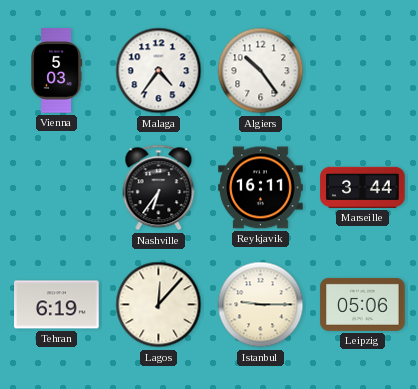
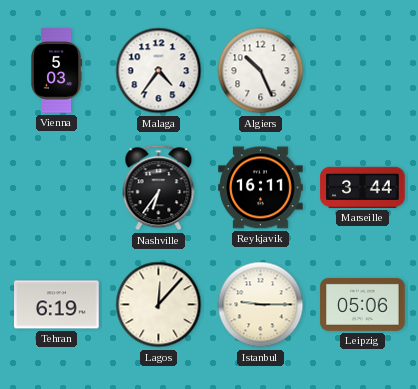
Algiers: 10:24 -> 10:26 (261, 71)
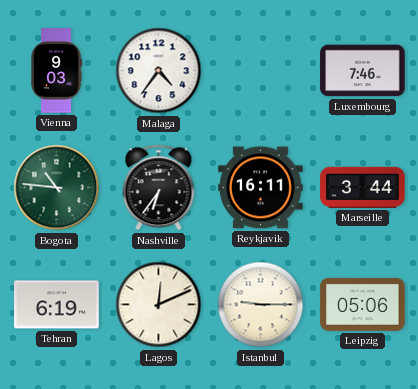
Vienna: 5:03 -> 9:03 (57, 71)
Algiers: 10:26 -> none (261, 71)
Luxembourg: none -> 7:46 (363, 71)
Bogota: none -> 10:46 (57, 188)
Lagos: 12:07 -> 12:11 (159, 305)
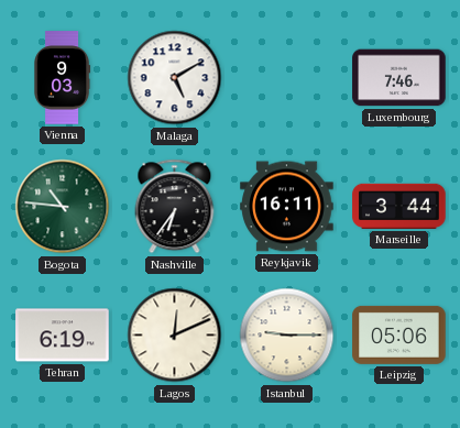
Malaga: 4:36 -> 5:10 (175, 78)
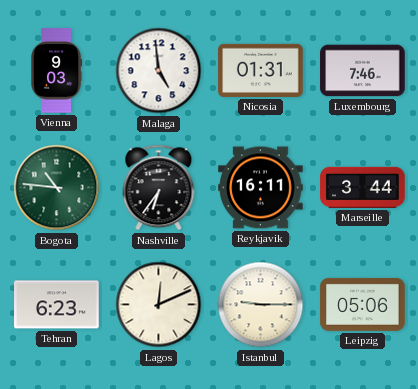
Malaga: 5:10 -> 4:59 (159, 71)
Nicosia: none -> 01:31 (261, 70)
Tehran: 6:19 -> 6:23 (57, 305)
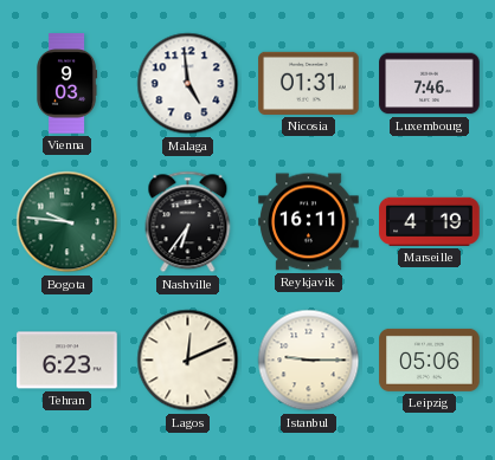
Bogota: 10:46 -> 9:46 (67, 222)
Marseille: 3:44 -> 4:19 (430, 221)
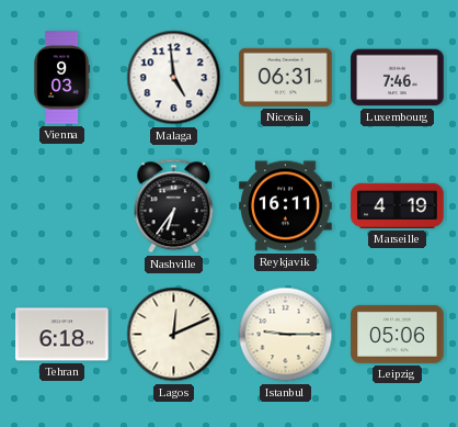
Nicosia: 01:31 -> 06:31 (286, 77)
Bogota: 9:46 -> none (67, 222)
Tehran: 6:23 -> 6:18 (62, 335)
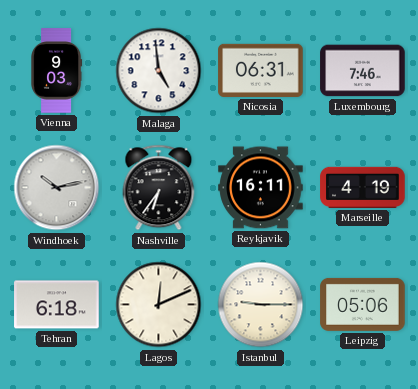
Windhoek: none -> 10:13 (57, 188)
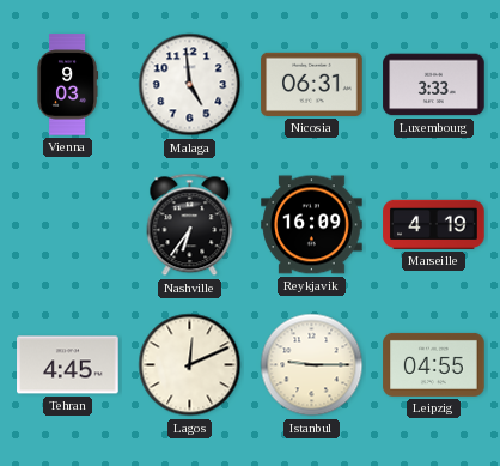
Luxembourg: 7:46 -> 3:33 (434, 85)
Windhoek: 10:13 -> none (57, 188)
Reykjavik: 16:11 -> 16:09 (312, 225)
Tehran: 6:18 -> 4:45 (68, 365)
Leipzig: 05:06 -> 04:55 (434, 364)
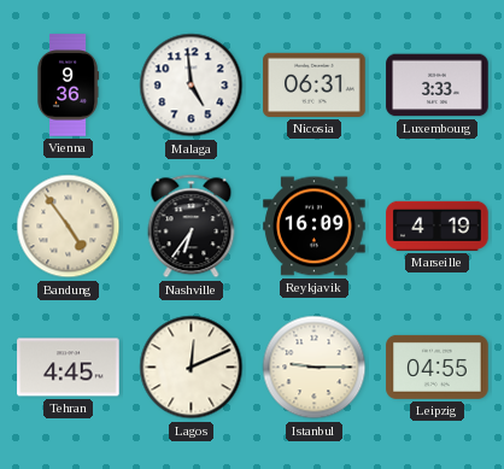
Vienna: 9:03 -> 9:36 (69, 86)
Bandung: none -> 4:54 (69, 227)
